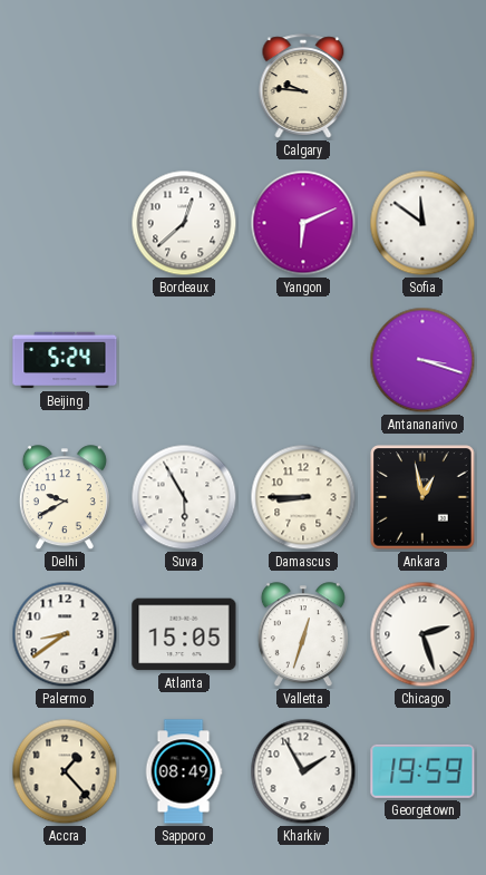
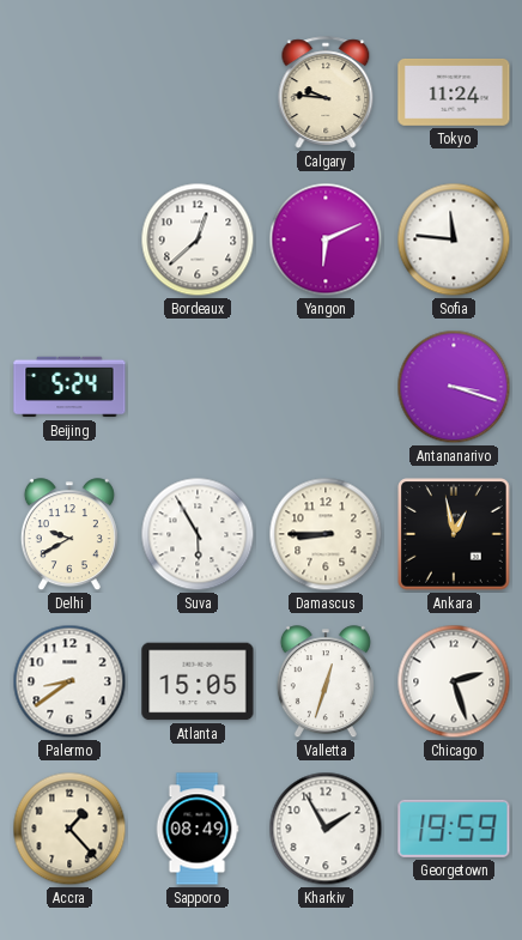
Tokyo: none -> 11:24 (454, 92)
Sofia: 11:51 -> 11:46 (454, 239)
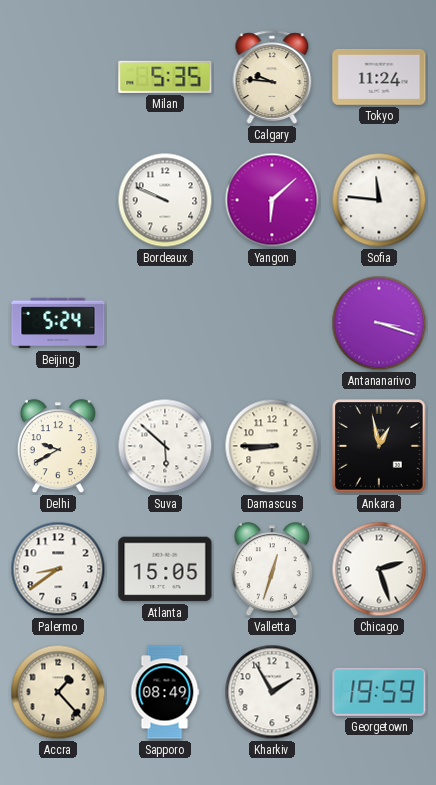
Milan: none -> 5:35 (165, 77)
Bordeaux: 12:38 -> 9:49 (165, 200)
Yangon: 6:11 -> 6:08 (272, 200)
Suva: 5:55 -> 5:52 (165, 446)
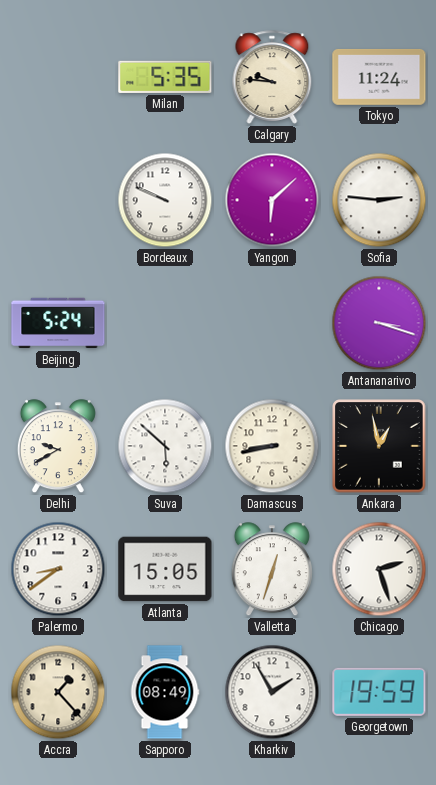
Sofia: 11:46 -> 2:46 (379, 200)
Damascus: 8:45 -> 8:43 (272, 446)
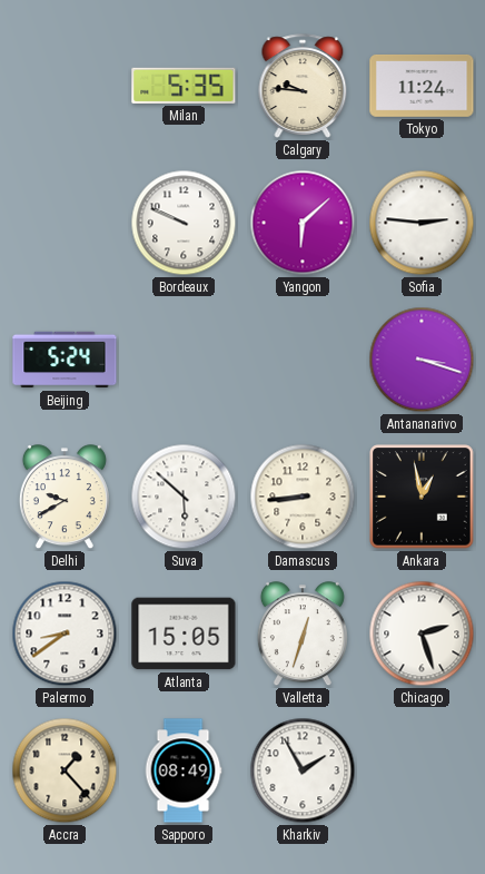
Damascus: 8:43 -> 8:44 (303, 497)
Georgetown: 19:59 -> none (379, 692)
